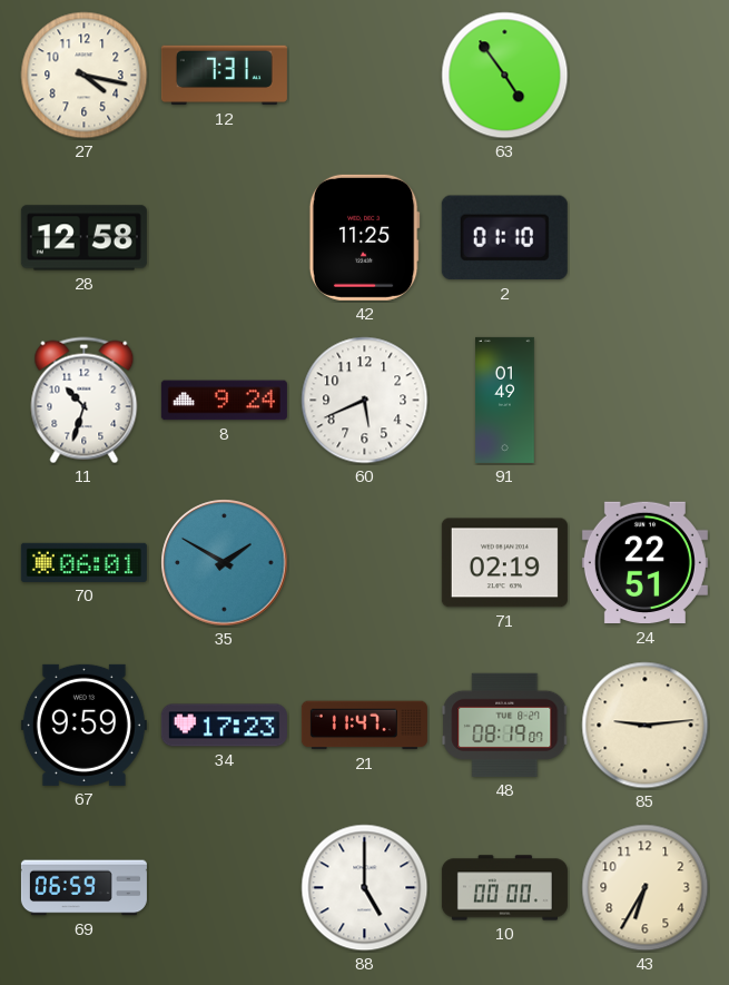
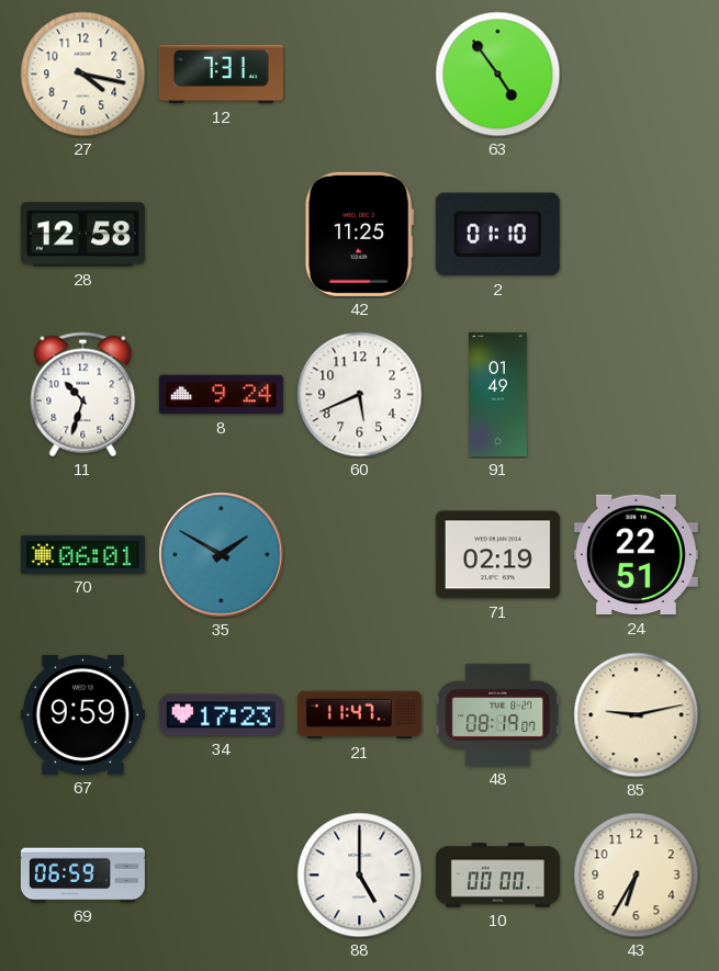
85: 9:14 -> 9:13 (637, 715)
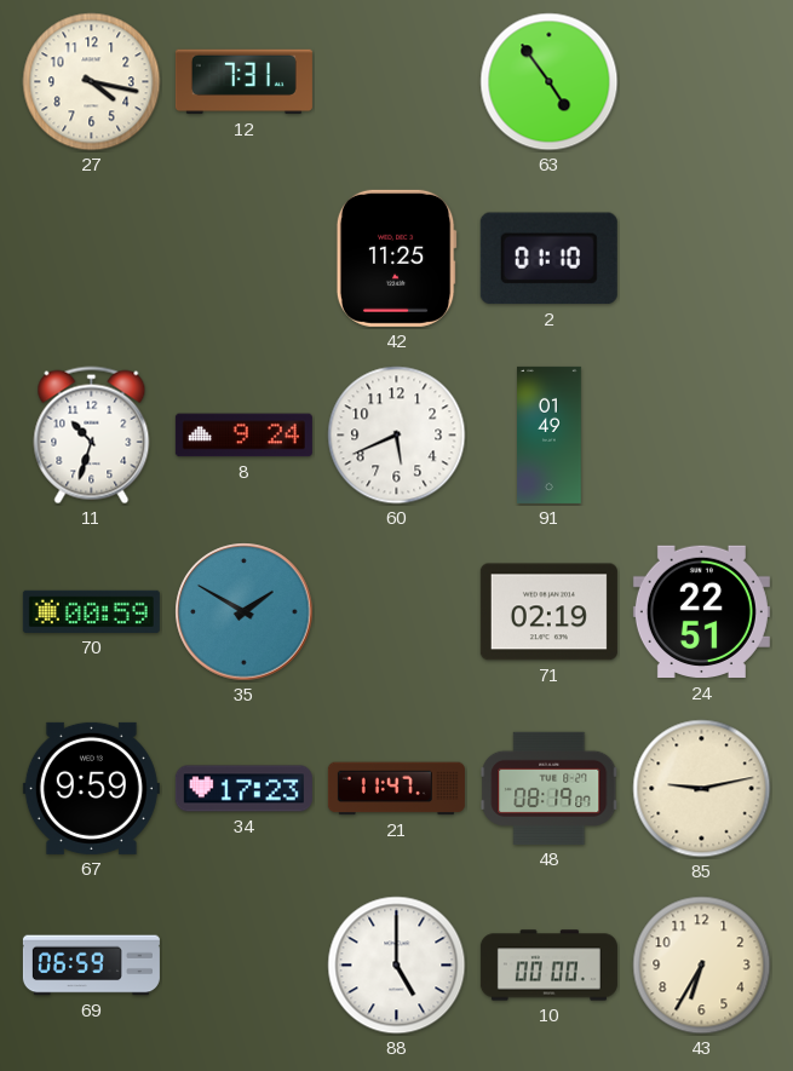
28: 12:58 -> none (82, 235)
70: 06:01 -> 00:59 (91, 611)
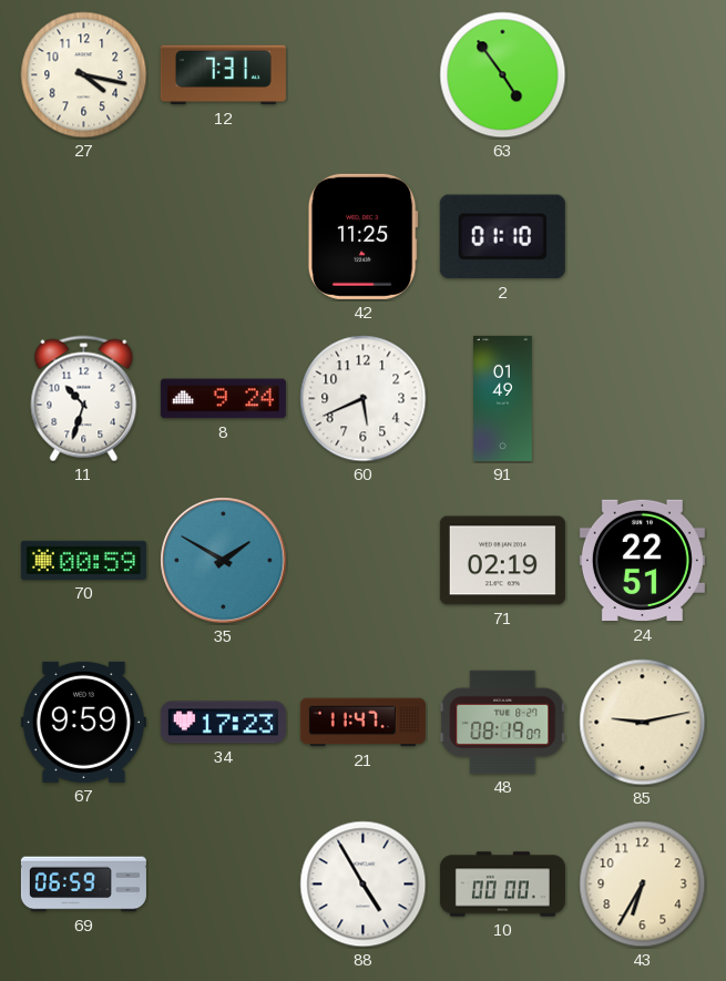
88: 5:00 -> 4:55 (364, 885)
